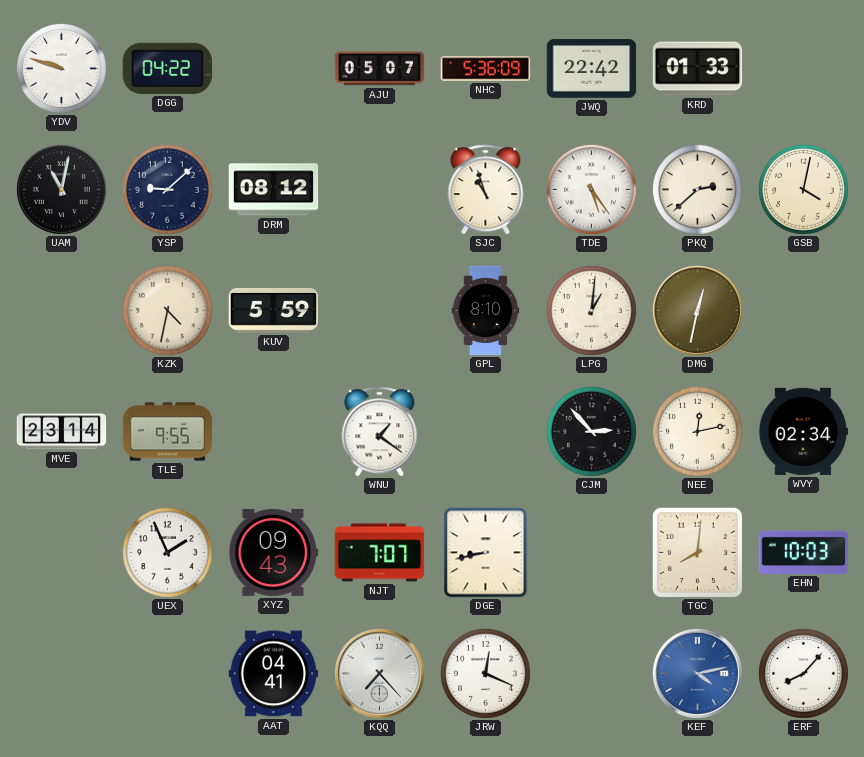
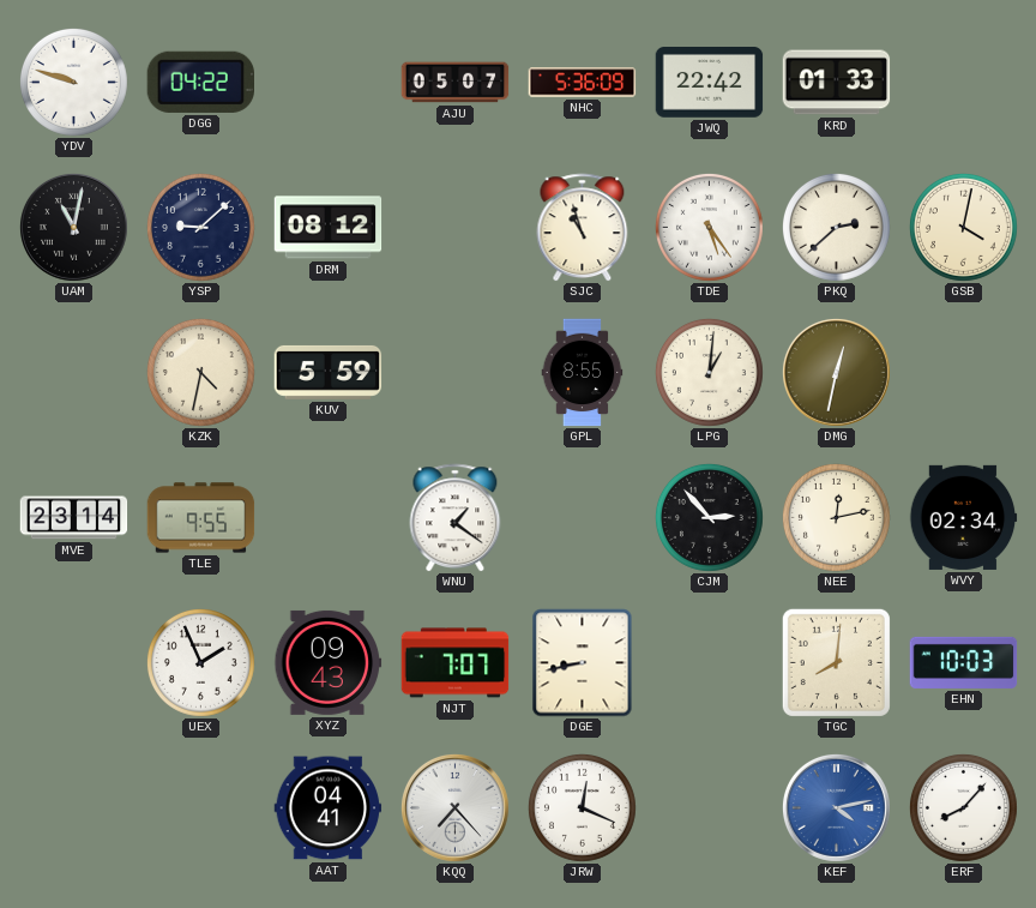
GPL: 8:10 -> 8:55 (583, 373)
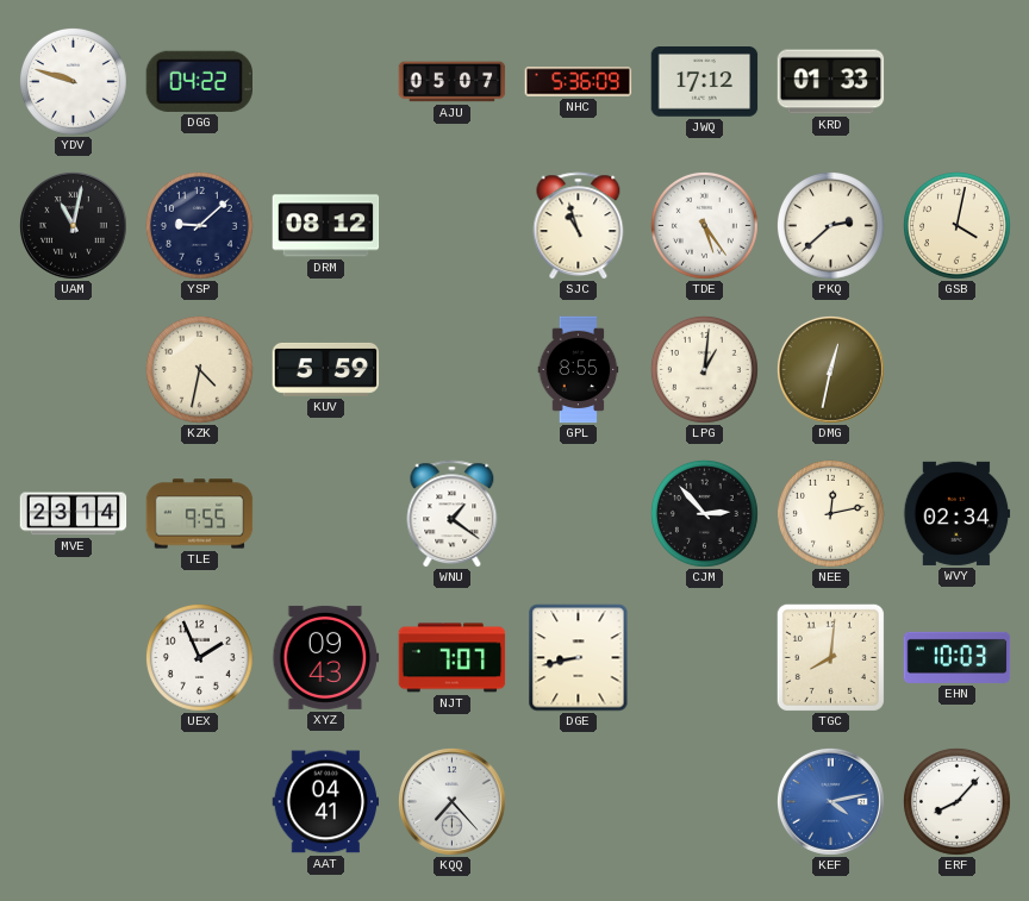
JWQ: 22:42 -> 17:12 (705, 82)
JRW: 12:19 -> none (582, 807)
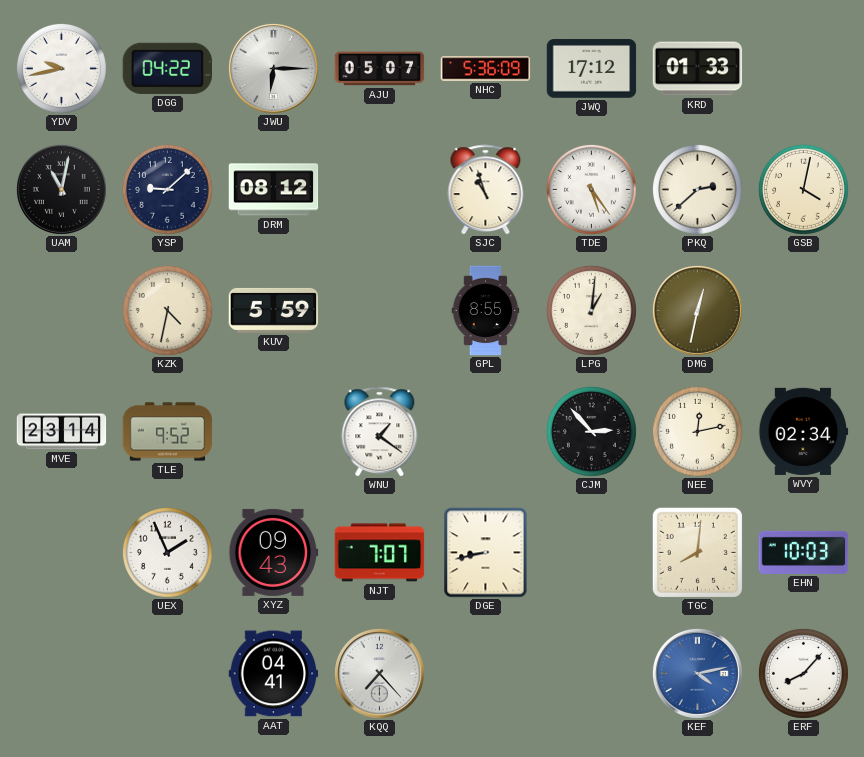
YDV: 9:48 -> 9:43 (61, 68)
JWU: none -> 6:15 (273, 68)
TLE: 9:55 -> 9:52 (168, 432)
